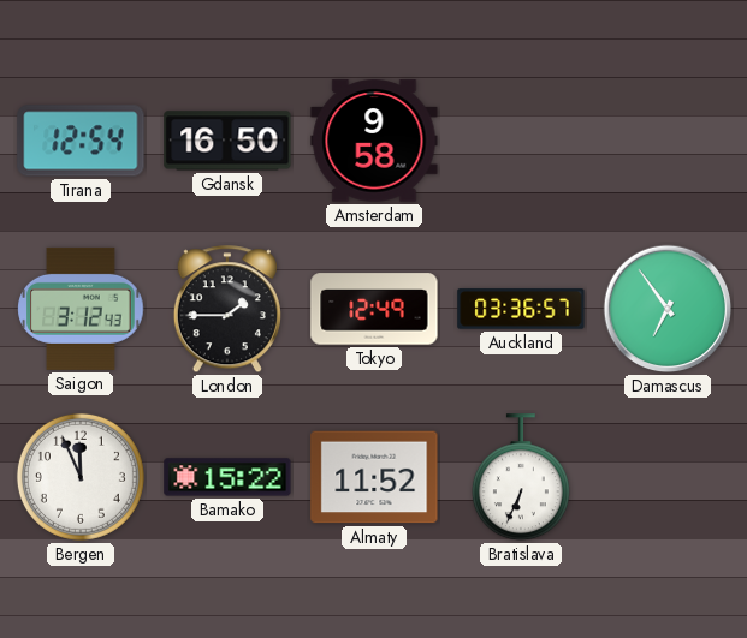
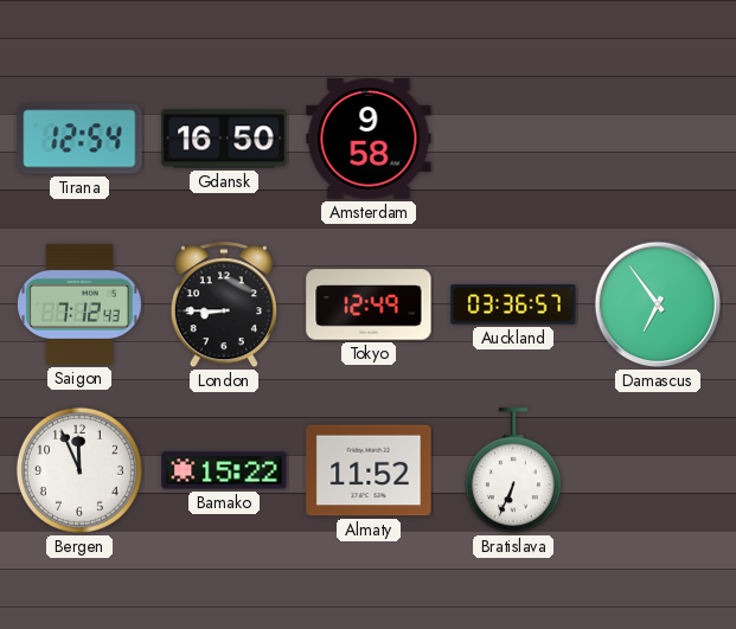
Saigon: 3:12 -> 7:12 (79, 304)
London: 1:45 -> 8:45 (224, 306)
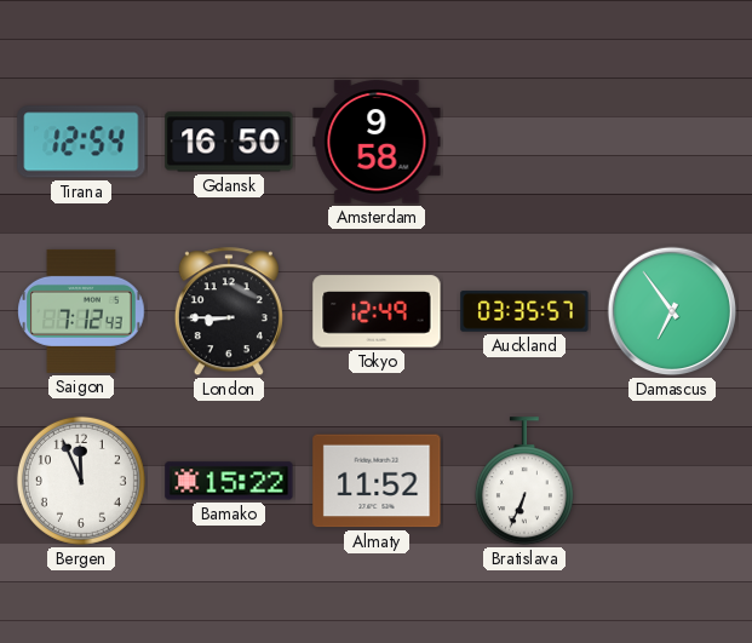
Auckland: 03:36 -> 03:35 (524, 311)
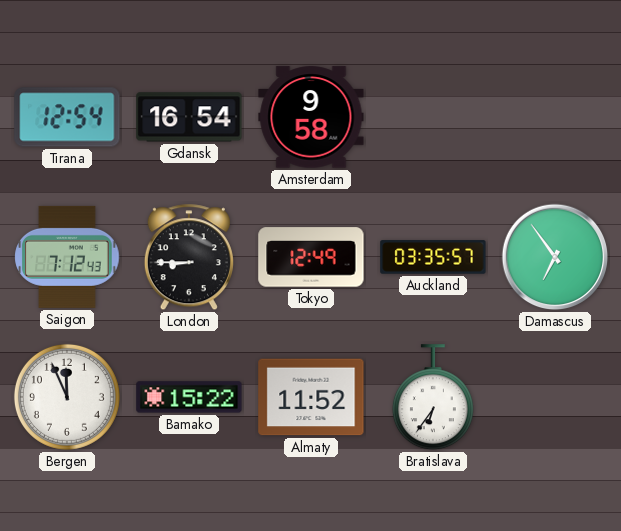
Gdansk: 16:50 -> 16:54 (189, 117)
Bratislava: 6:34 -> 6:36 (433, 398)
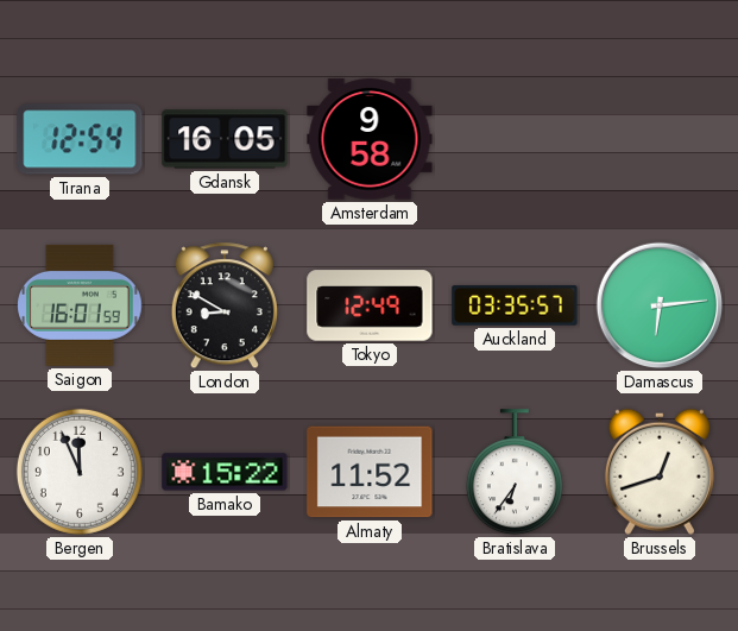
Gdansk: 16:54 -> 16:05 (225, 139)
Saigon: 7:12 -> 16:01 (80, 305)
London: 8:45 -> 8:50 (225, 307)
Damascus: 6:54 -> 6:14 (660, 305)
Brussels: none -> 12:42 (660, 472)
